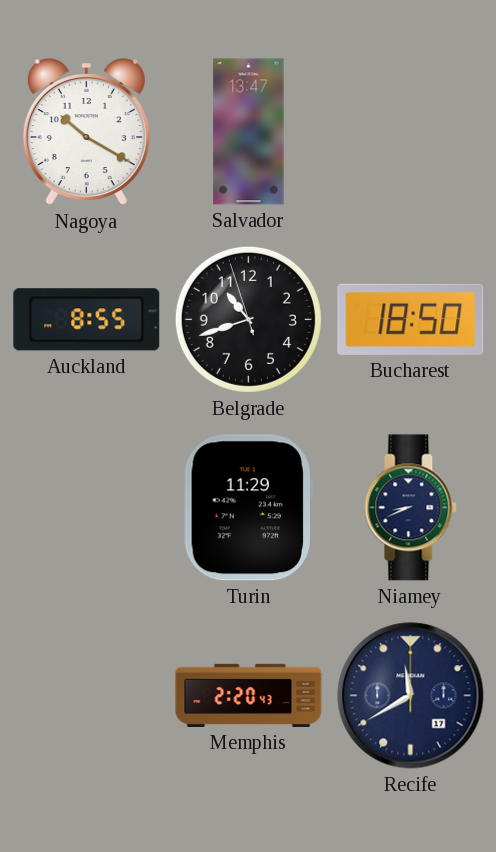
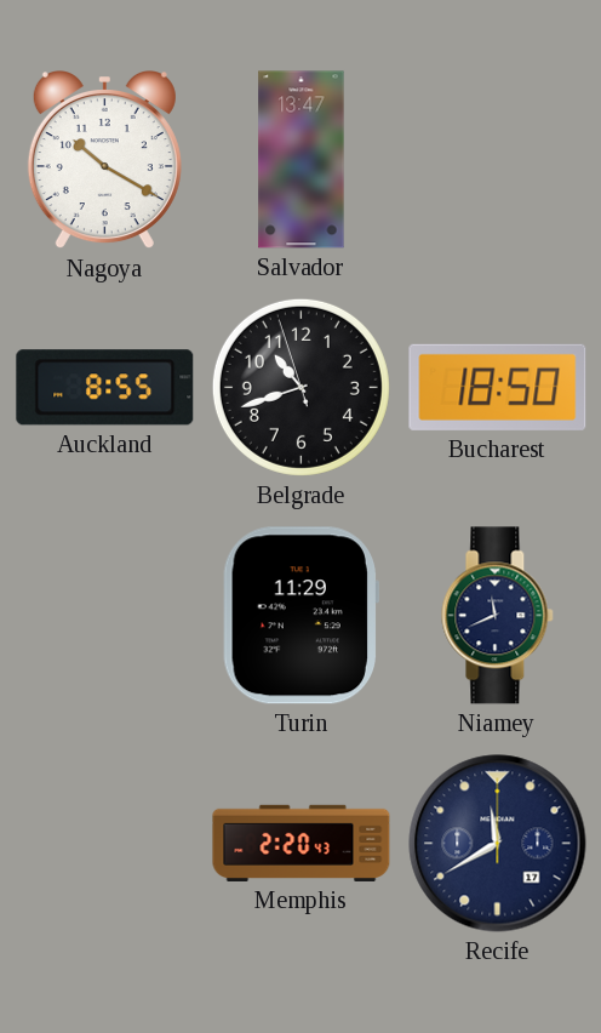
Niamey: 8:41 -> 11:41 (498, 616)
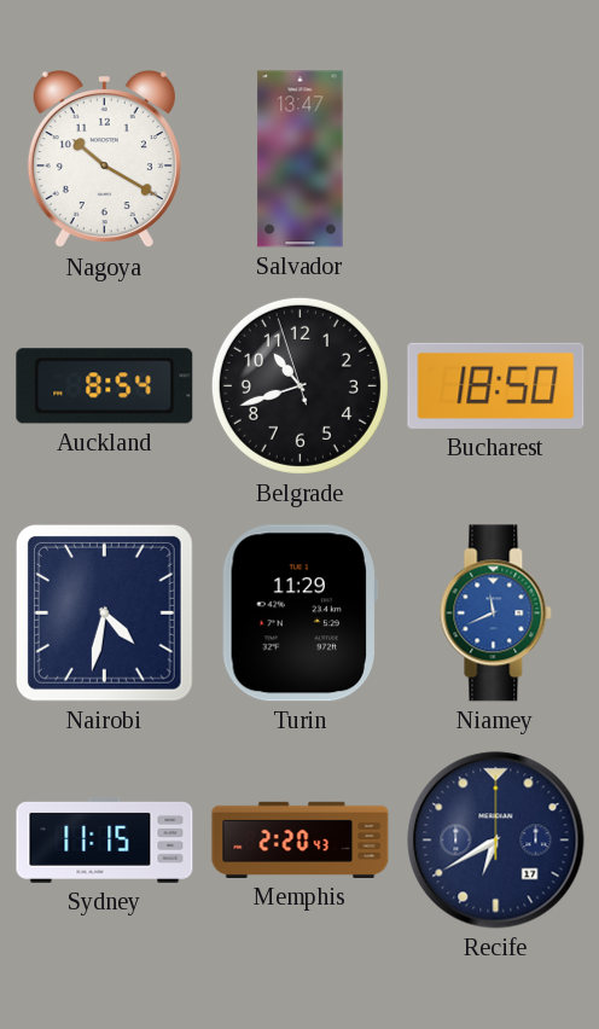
Auckland: 8:55 -> 8:54 (105, 386)
Nairobi: none -> 4:32 (104, 614)
Niamey dial: navy -> blue (496, 614)
Sydney: none -> 11:15 (105, 841)
Recife: 11:40 -> 6:40 (496, 841)
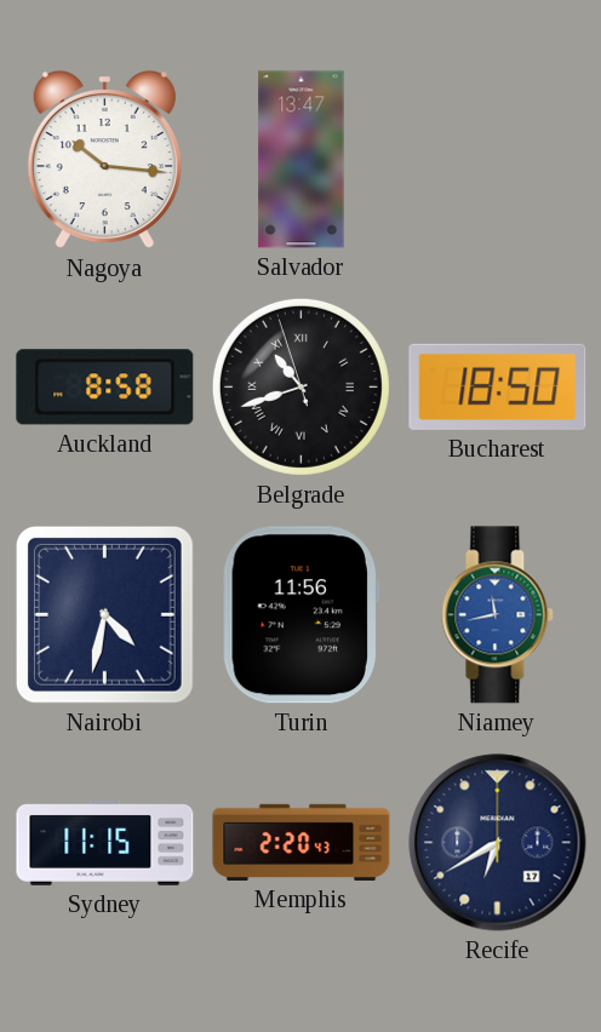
Nagoya: 10:20 -> 10:16 (104, 161)
Auckland: 8:54 -> 8:58 (105, 388)
Belgrade numerals: Arabic -> Roman (300, 386)
Turin: 11:29 -> 11:56 (300, 615)
Niamey: 11:41 -> 11:43 (498, 615)
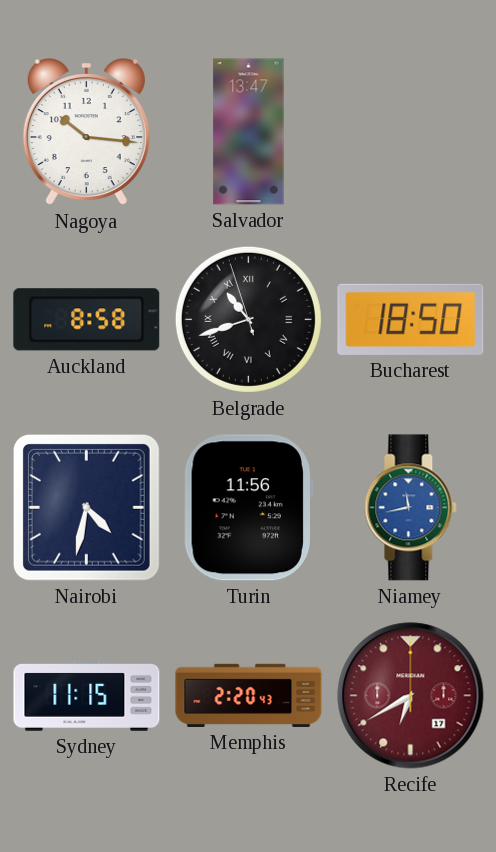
Recife dial: navy -> burgundy (411, 696)
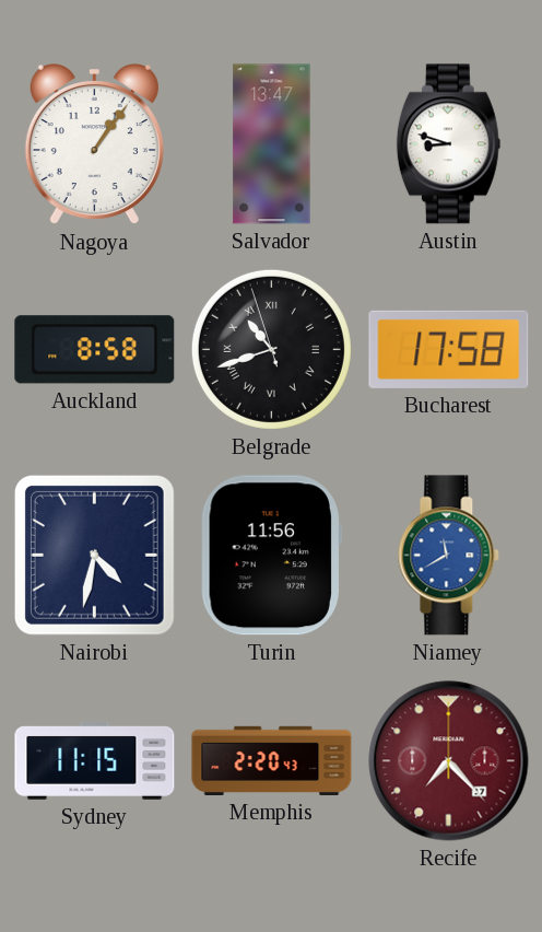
Nagoya: 10:16 -> 1:06 (94, 145)
Austin: none -> 8:48 (448, 144)
Bucharest: 18:50 -> 17:58 (449, 349)
Niamey: 11:43 -> 11:40 (449, 556)
Recife: 6:40 -> 7:23 (449, 761)
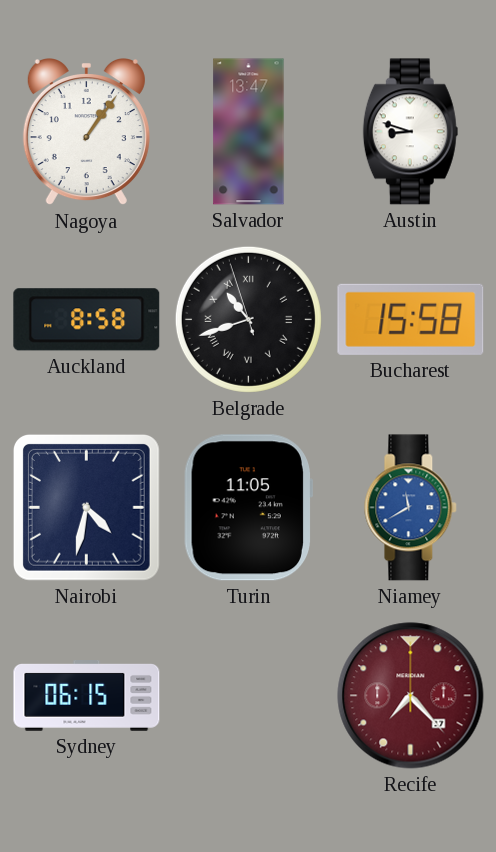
Bucharest: 17:58 -> 15:58 (411, 319)
Turin: 11:56 -> 11:05 (248, 508)
Sydney: 11:15 -> 06:15 (87, 696)
Memphis: 2:20 -> none (272, 760)
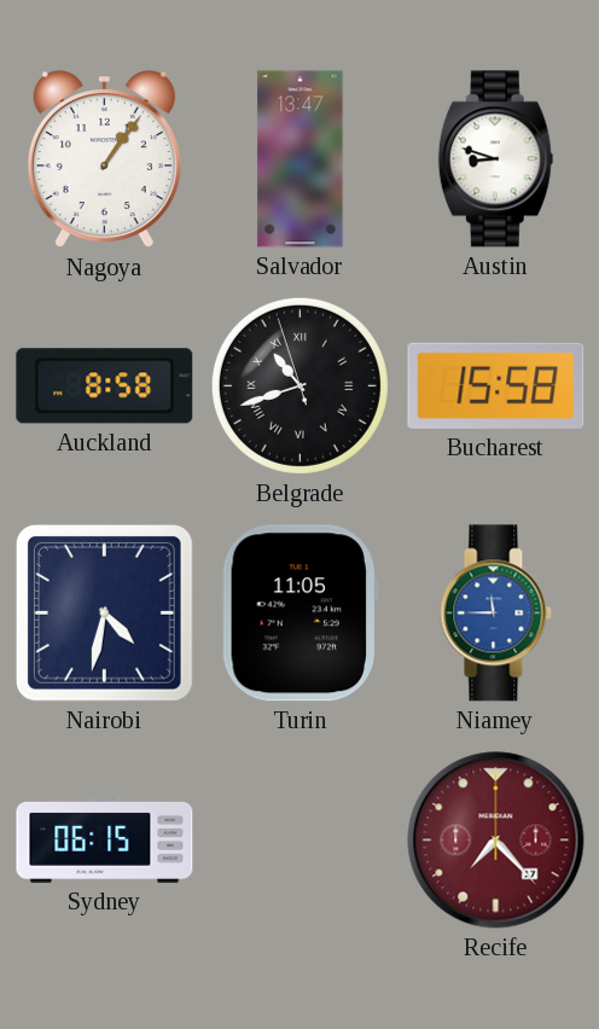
Niamey: 11:40 -> 11:45 (496, 614)
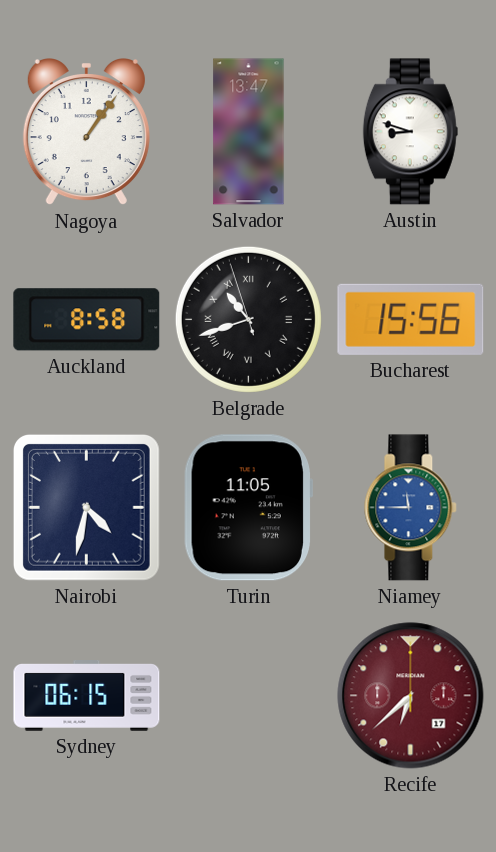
Bucharest: 15:58 -> 15:56 (411, 319)
Recife: 7:23 -> 6:38 (411, 696)
